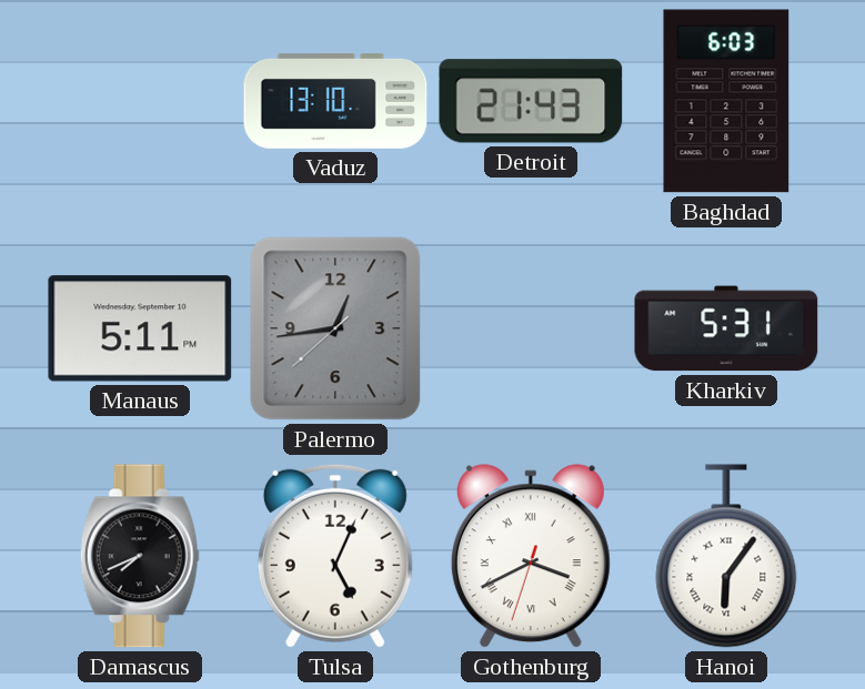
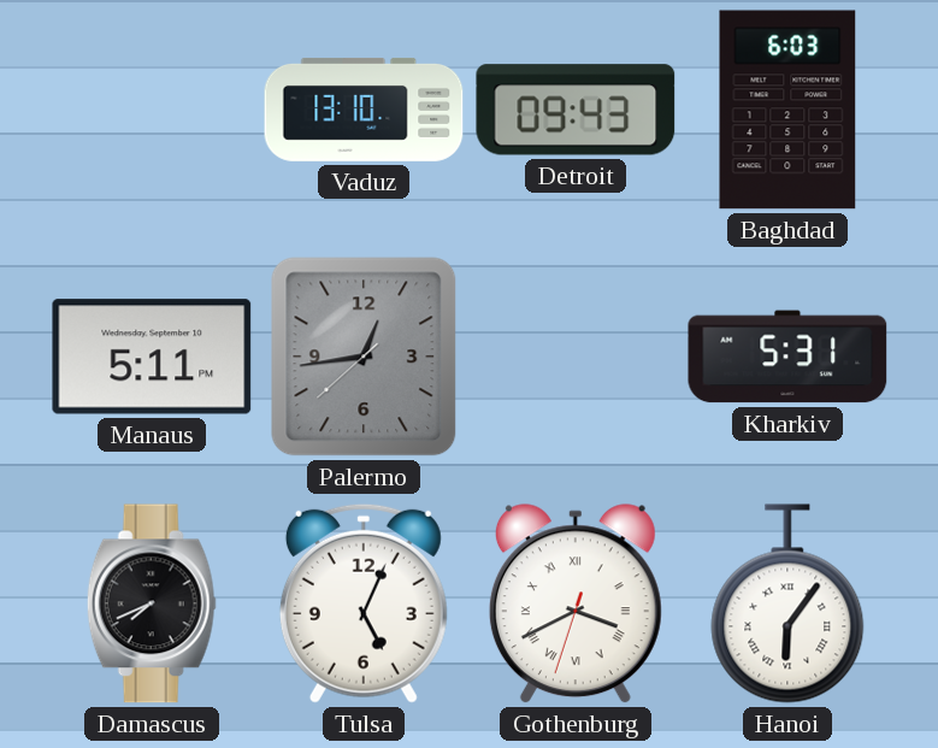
Detroit: 21:43 -> 09:43 (576, 110)
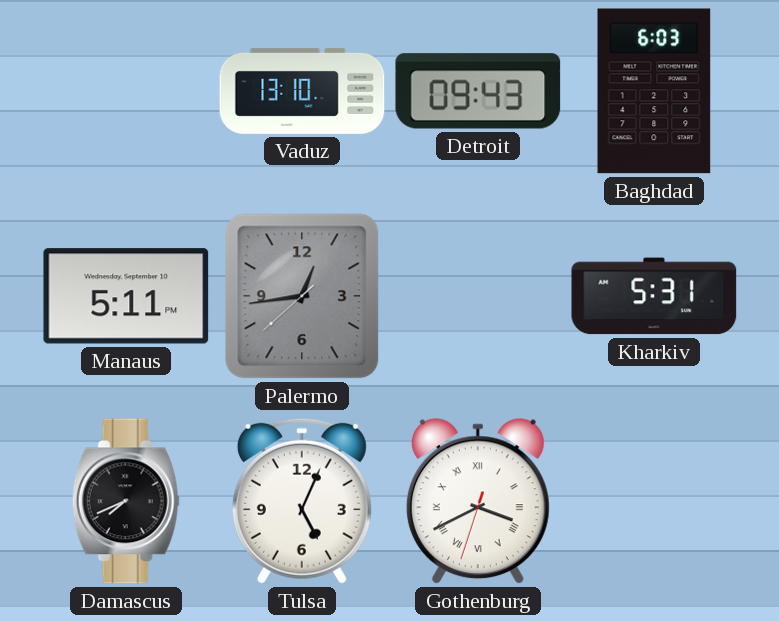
Hanoi: 6:06 -> none (787, 603)
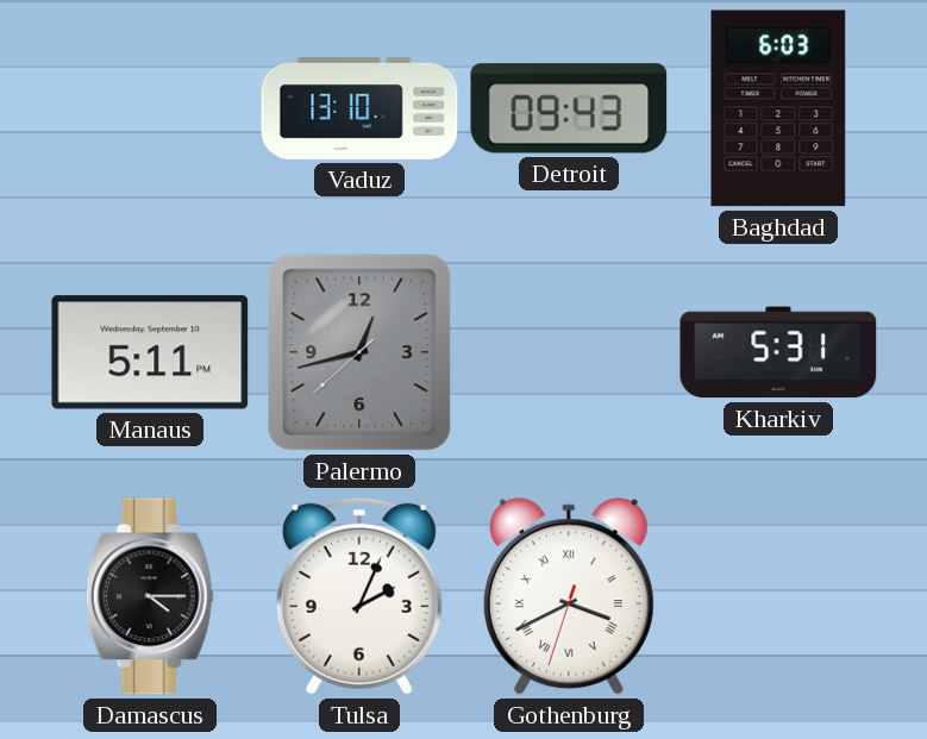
Palermo: 12:43 -> 12:42 (359, 352)
Damascus: 7:41 -> 4:15 (150, 596)
Tulsa: 5:04 -> 2:04 (359, 596)
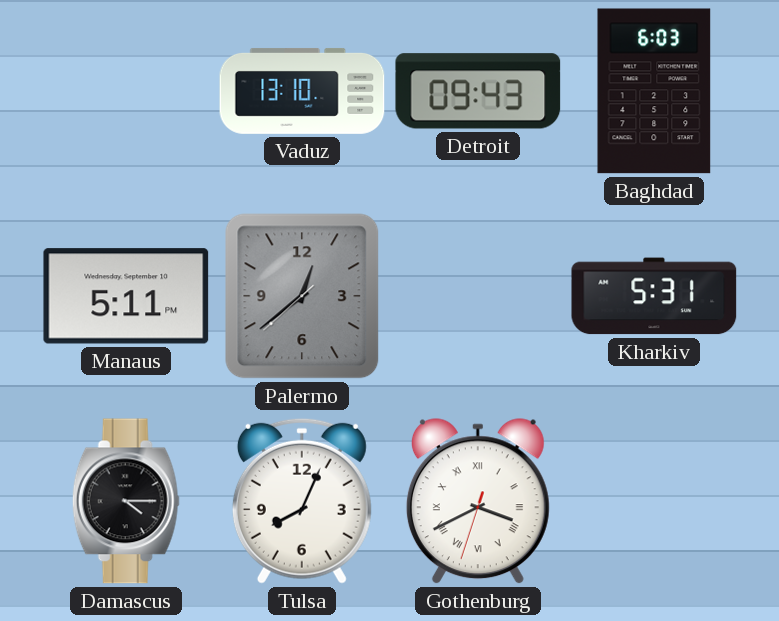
Palermo: 12:42 -> 12:38 (302, 296)
Tulsa: 2:04 -> 8:04 (302, 501)
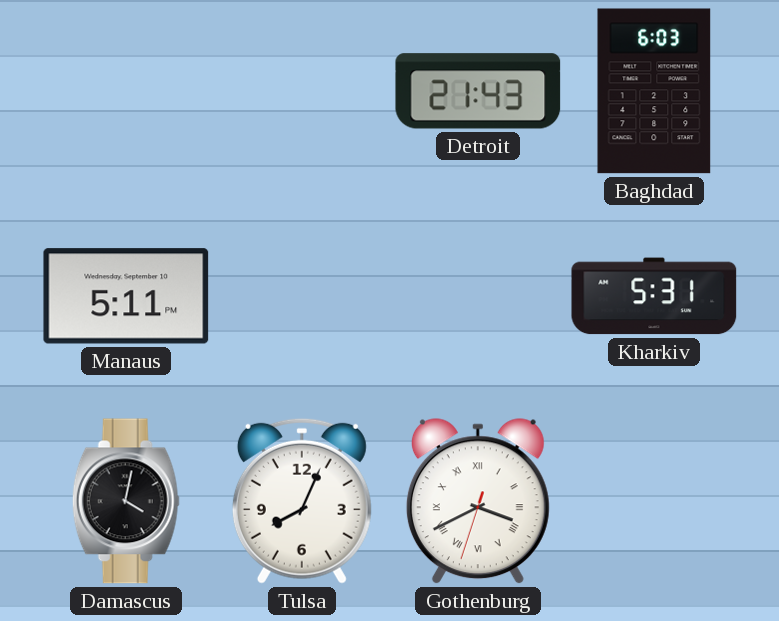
Vaduz: 13:10 -> none (302, 91)
Detroit: 09:43 -> 21:43 (478, 91)
Palermo: 12:38 -> none (302, 296)
Damascus: 4:15 -> 4:02 (126, 501)
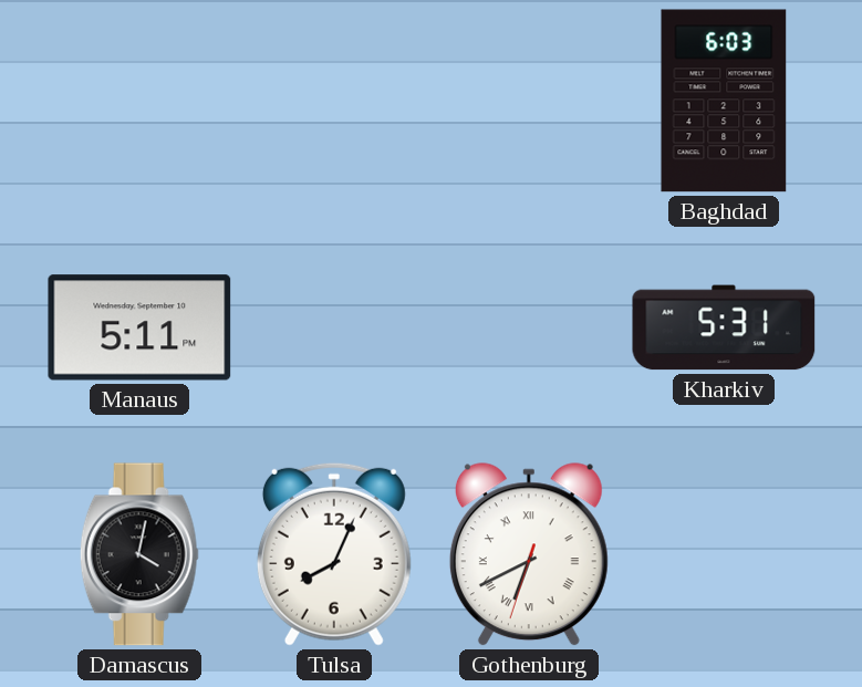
Detroit: 21:43 -> none (478, 91)
Gothenburg: 3:40 -> 6:40 (529, 555)
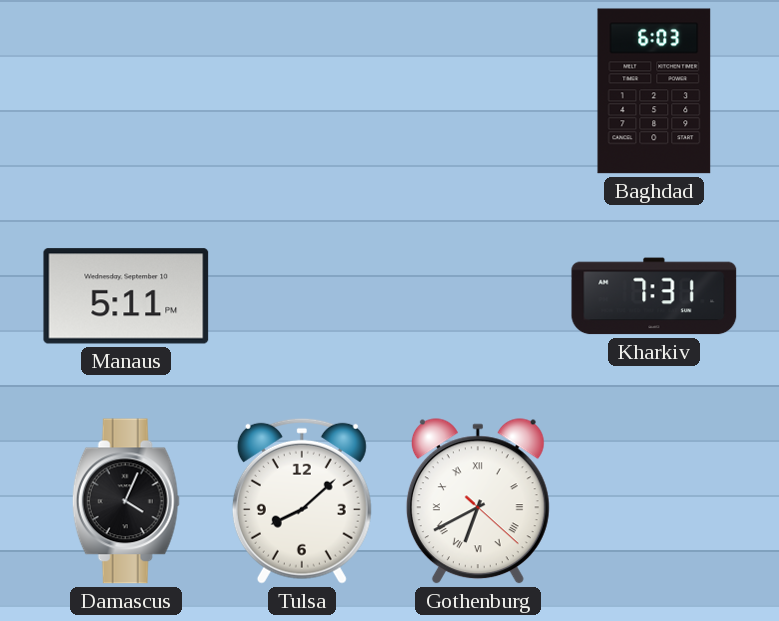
Kharkiv: 5:31 -> 7:31 (654, 296)
Damascus: 4:02 -> 4:04 (126, 501)
Tulsa: 8:04 -> 8:08 (302, 501)
Gothenburg: 6:40:33 -> 6:40:22 (478, 502)
